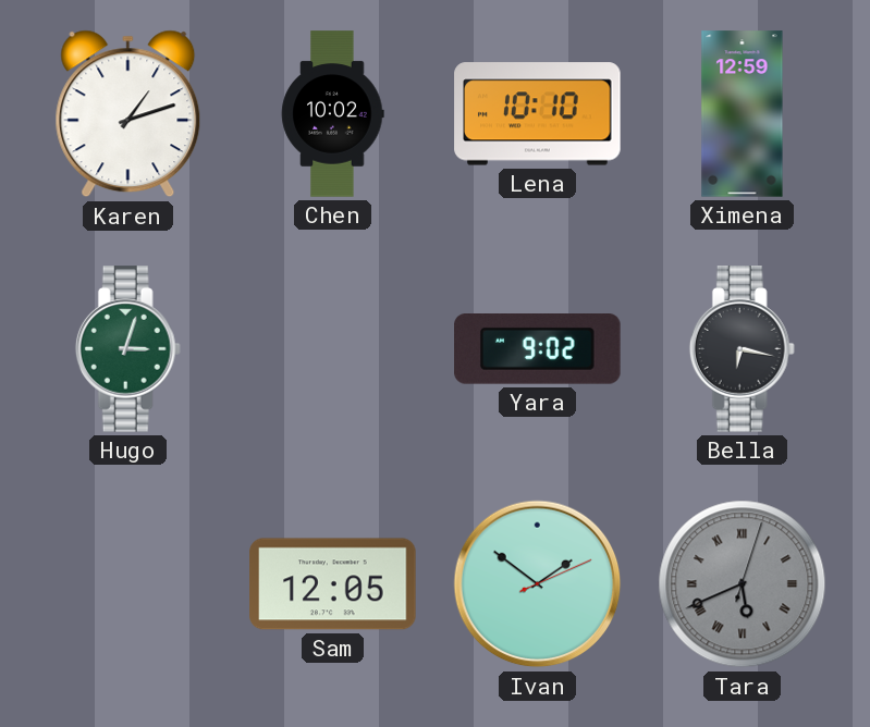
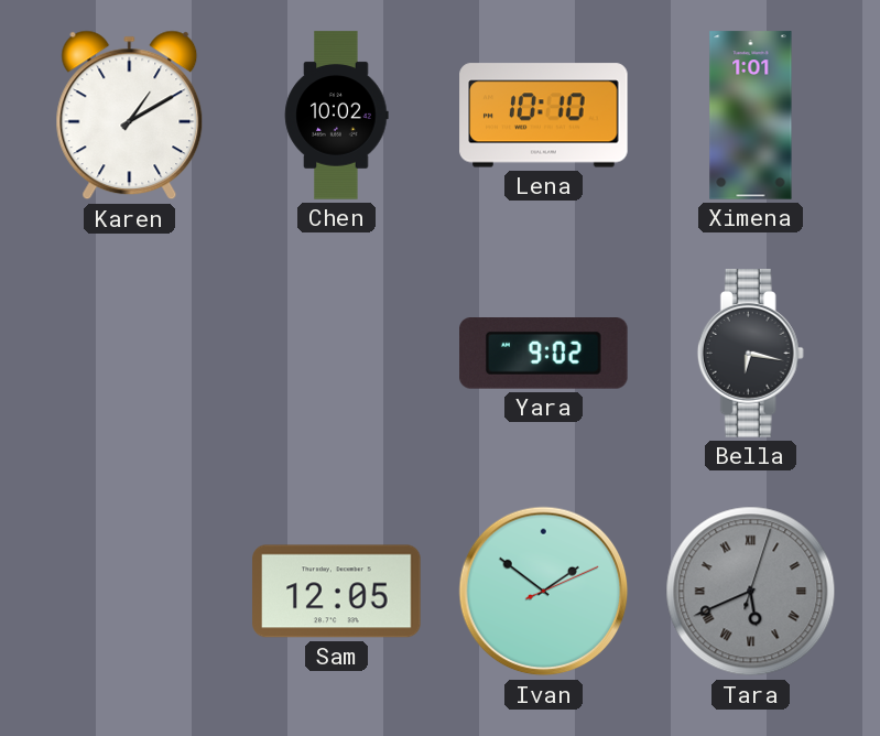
Karen: 1:12 -> 1:10 (130, 116)
Ximena: 12:59 -> 1:01 (751, 116)
Hugo: 3:03 -> none (127, 349)
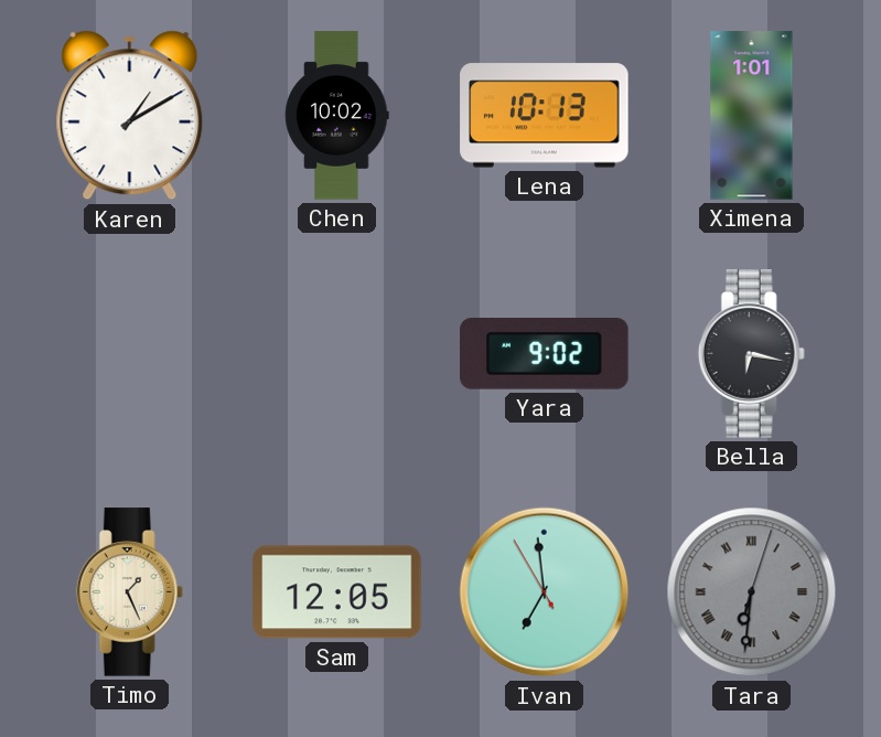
Lena: 10:10 -> 10:13 (545, 116)
Timo: none -> 1:26 (129, 592)
Ivan: 1:51 -> 6:58 (545, 592)
Tara: 5:41 -> 6:31 (752, 592)
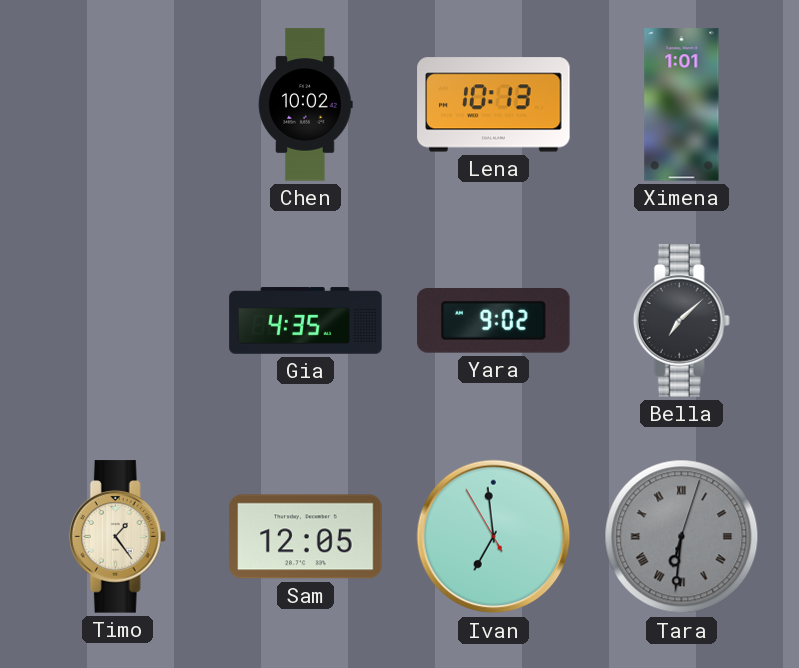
Karen: 1:10 -> none (130, 116)
Gia: none -> 4:35 (306, 321)
Bella: 6:17 -> 7:08 (681, 321)
Timo: 1:26 -> 1:24 (117, 537)
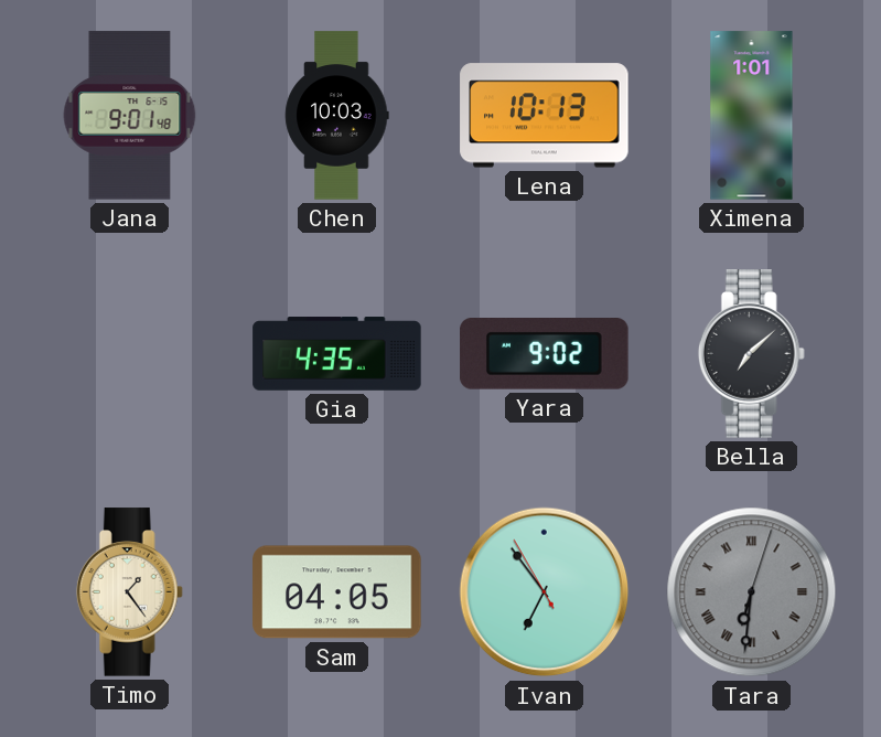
Jana: none -> 9:01 (130, 116)
Chen: 10:02 -> 10:03 (337, 116)
Sam: 12:05 -> 04:05 (337, 592)
Ivan: 6:58 -> 6:53 (545, 592)
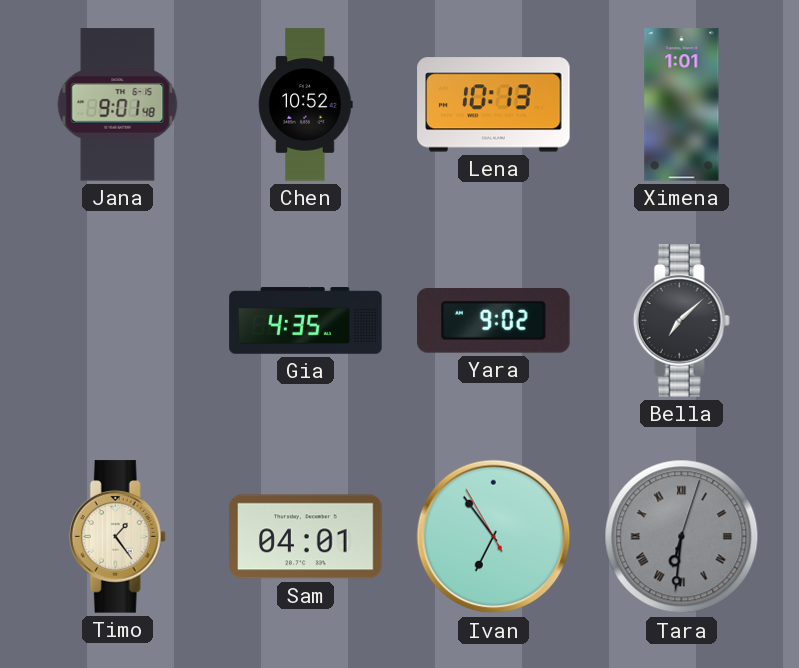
Chen: 10:03 -> 10:52 (306, 105)
Sam: 04:05 -> 04:01 (306, 537)
